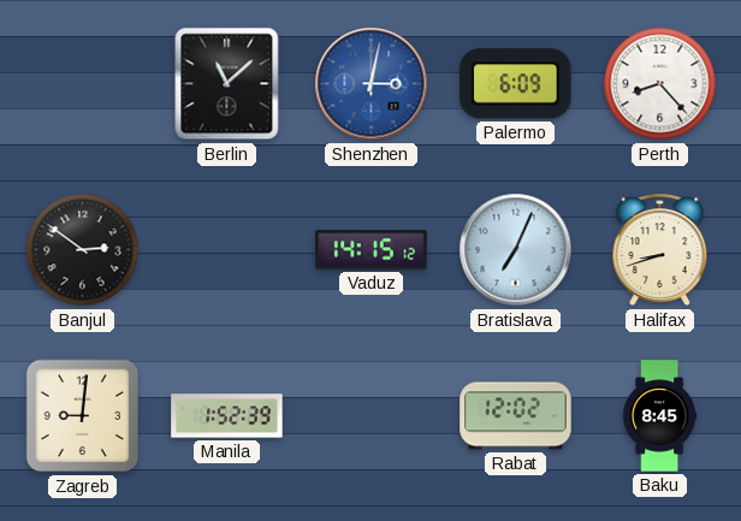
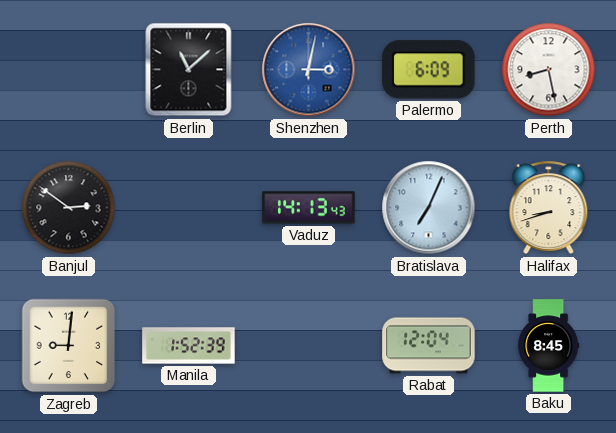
Perth: 8:23 -> 8:28 (549, 70)
Vaduz: 14:15 -> 14:13 (309, 208)
Rabat: 12:02 -> 12:04 (429, 346)
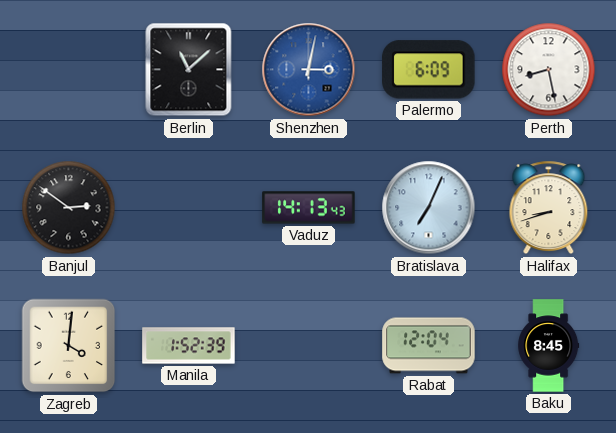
Zagreb: 9:01 -> 4:01 (69, 346)
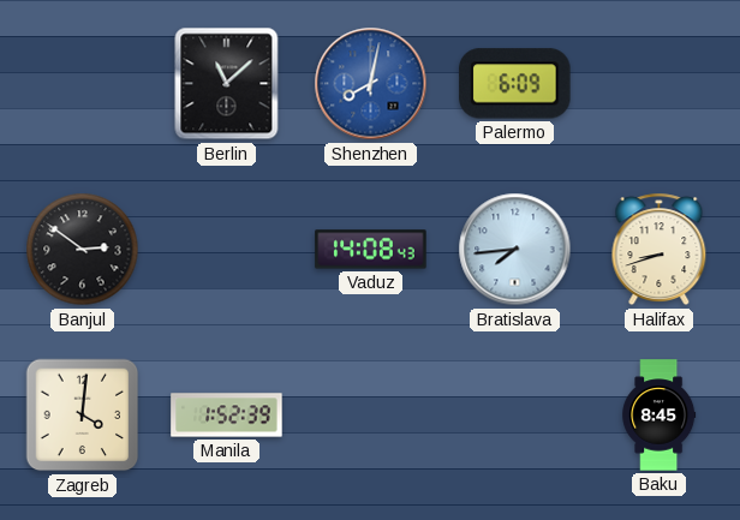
Shenzhen: 3:02 -> 8:02 (371, 84)
Perth: 8:28 -> none (549, 70)
Vaduz: 14:13 -> 14:08 (371, 250)
Bratislava: 7:04 -> 7:44 (515, 250)
Rabat: 12:04 -> none (429, 346)
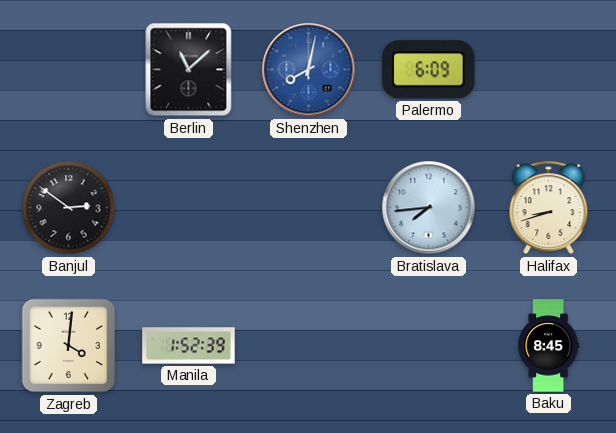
Vaduz: 14:08 -> none (371, 250)
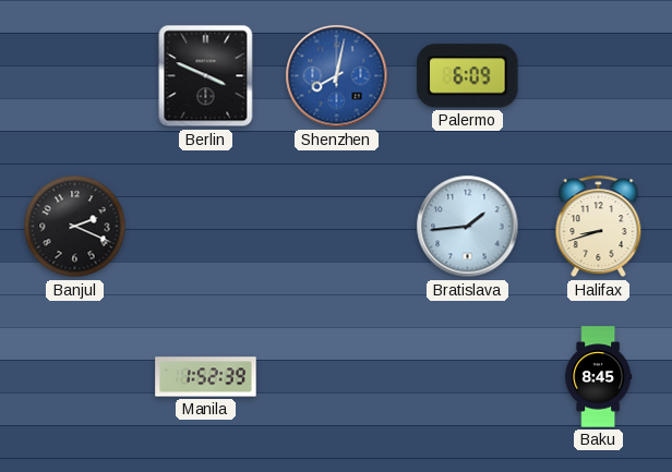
Berlin: 11:08 -> 3:49 (206, 76)
Banjul: 2:51 -> 2:19 (75, 227)
Bratislava: 7:44 -> 1:44 (468, 227)
Zagreb: 4:01 -> none (69, 346)
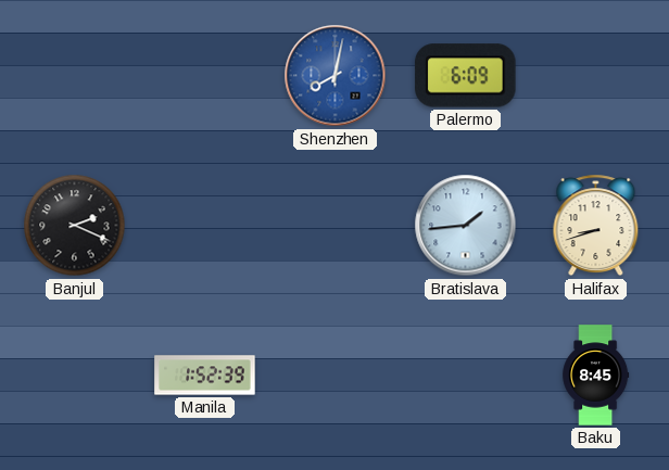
Berlin: 3:49 -> none (206, 76)
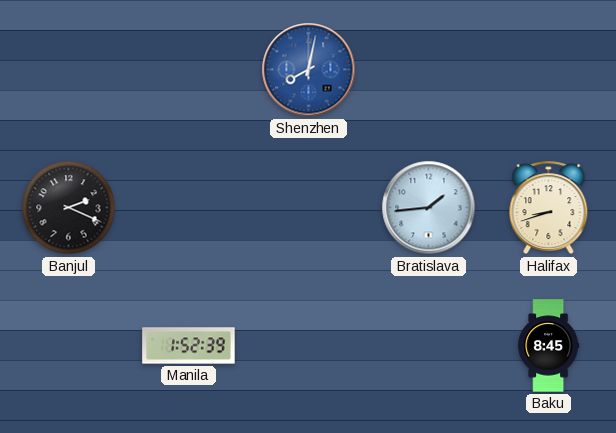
Palermo: 6:09 -> none (466, 76)
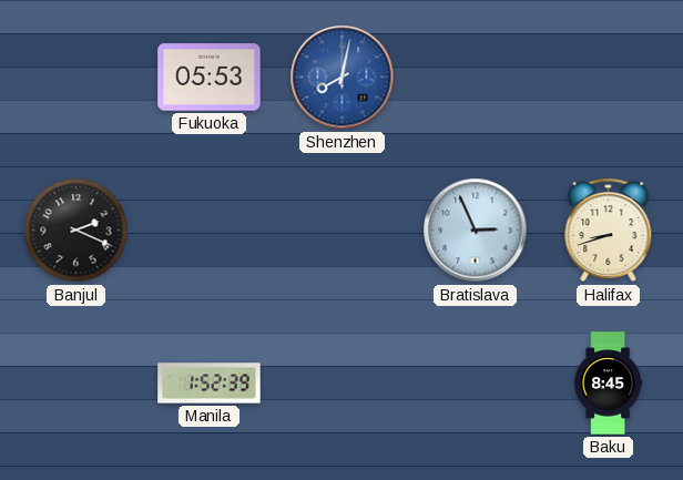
Fukuoka: none -> 05:53 (210, 78)
Bratislava: 1:44 -> 2:56 (476, 231)
